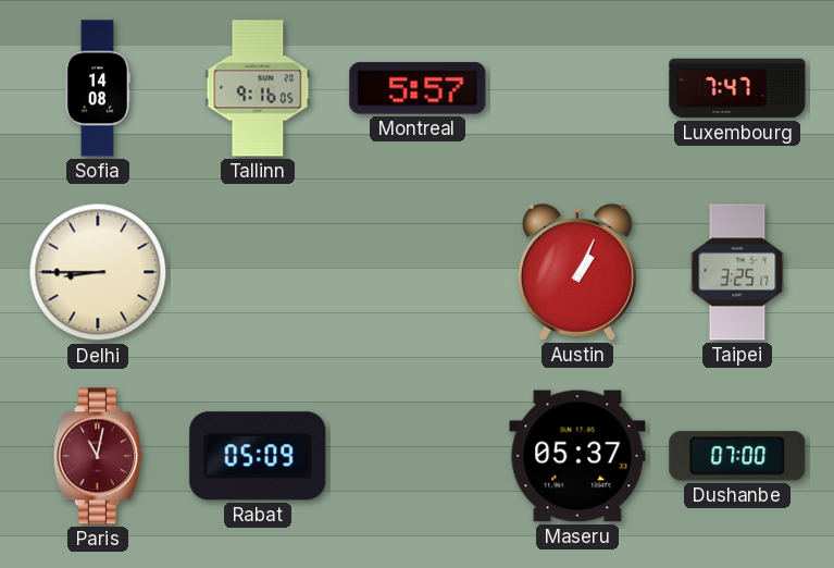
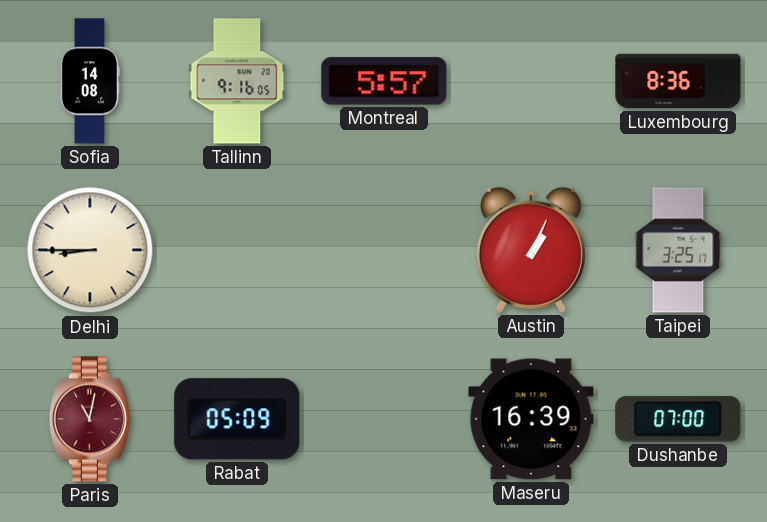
Luxembourg: 7:47 -> 8:36 (678, 81)
Maseru: 05:37 -> 16:39 (531, 419)
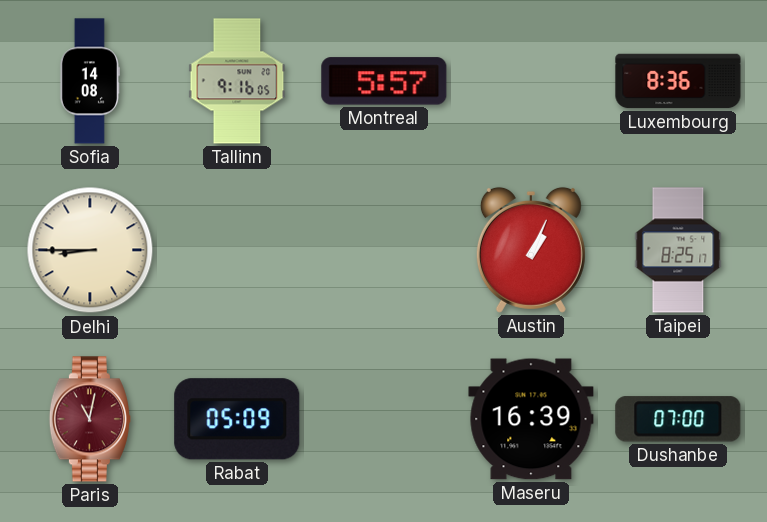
Taipei: 3:25 -> 8:25 (678, 250)
